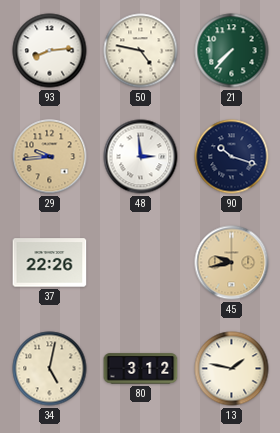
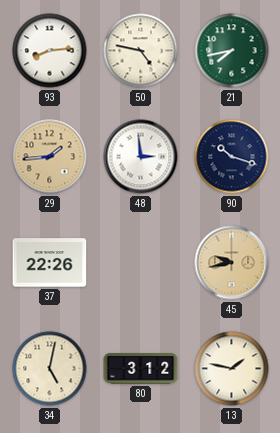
21: 7:37 -> 7:43 (232, 51)
29: 9:44 -> 1:44 (50, 157)
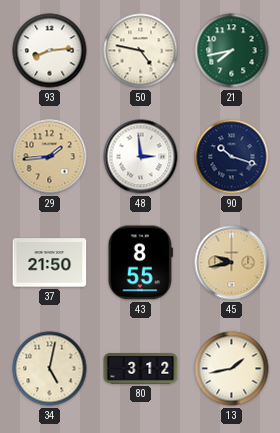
37: 22:26 -> 21:50 (50, 263)
43: none -> 8:55 (140, 263)
13: 1:47 -> 1:43 (232, 369)
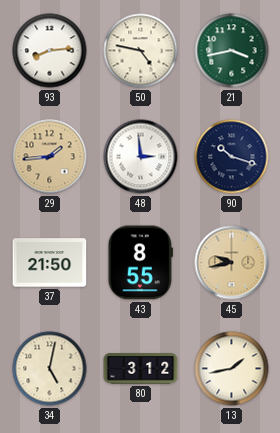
21: 7:43 -> 3:43 (232, 51)
